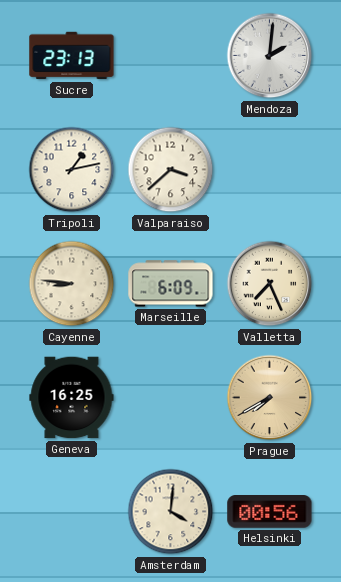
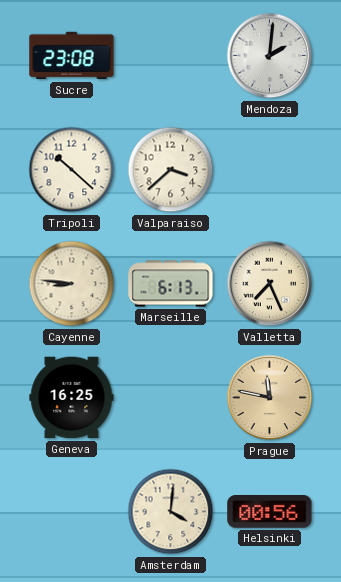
Sucre: 23:13 -> 23:08 (72, 56)
Tripoli: 1:13 -> 10:22 (72, 170)
Marseille: 6:09 -> 6:13 (171, 284)
Prague: 7:40 -> 11:47 (270, 398)
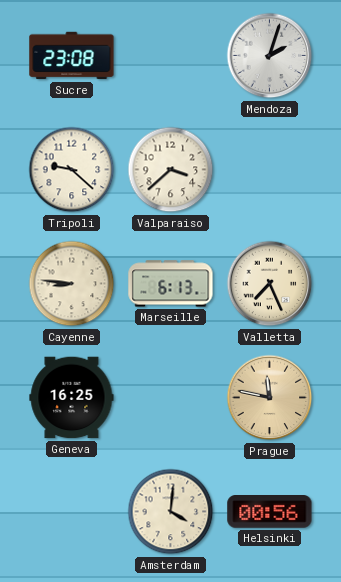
Mendoza: 2:01 -> 2:03 (270, 56)
Tripoli: 10:22 -> 9:22 (72, 170)
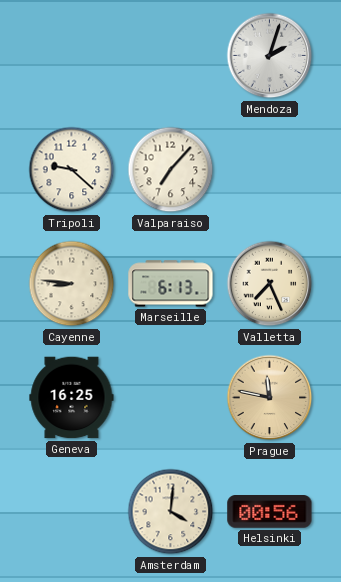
Sucre: 23:08 -> none (72, 56)
Valparaiso: 3:38 -> 7:07 (171, 170)
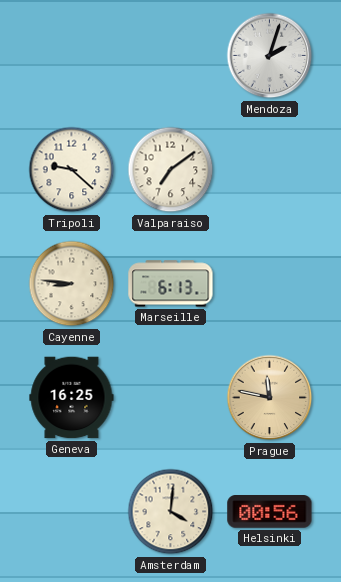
Valparaiso: 7:07 -> 7:09 (171, 170)
Valletta: 7:26 -> none (270, 284)
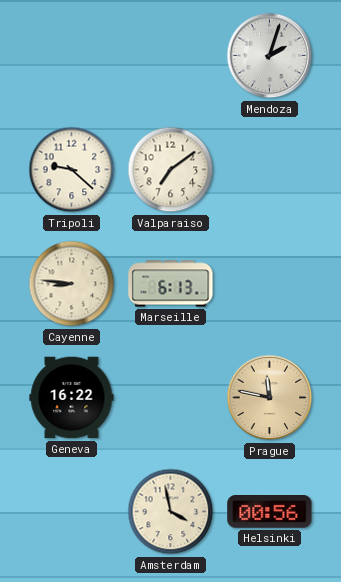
Geneva: 16:25 -> 16:22 (72, 398)
Amsterdam: 4:01 -> 3:58 (171, 512)
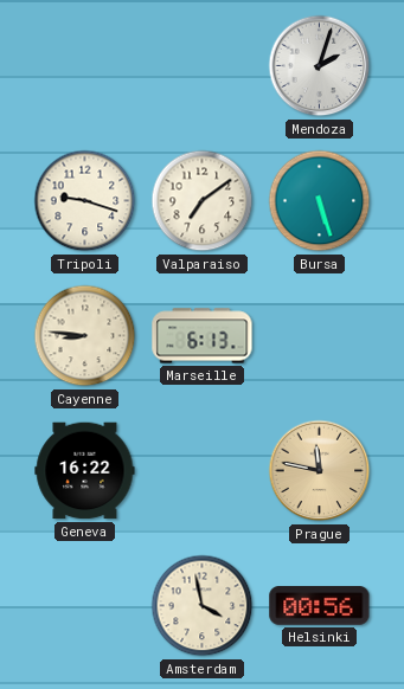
Tripoli: 9:22 -> 9:18 (85, 201)
Bursa: none -> 5:27 (320, 201)
